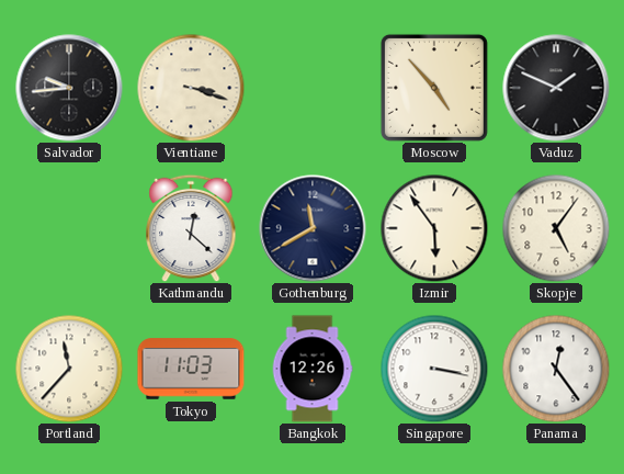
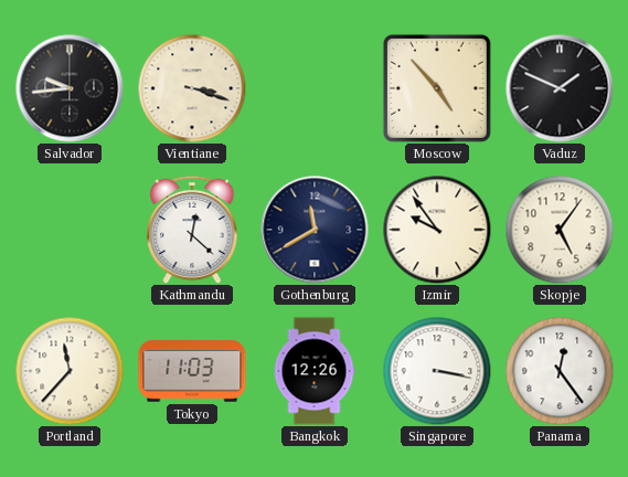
Izmir: 5:54 -> 9:54 (437, 230)
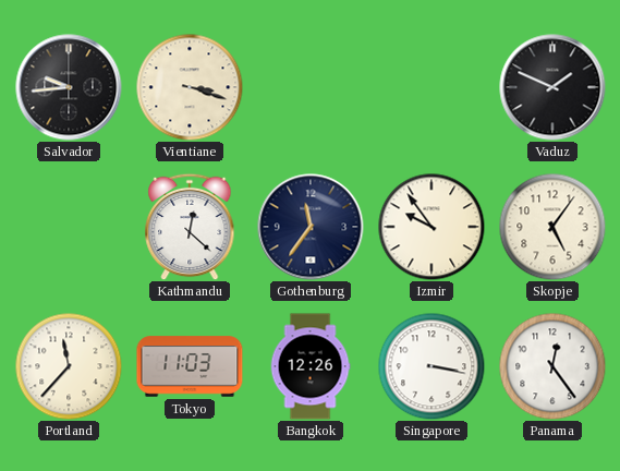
Moscow: 4:53 -> none (437, 88)
Gothenburg: 11:40 -> 11:36 (311, 227)
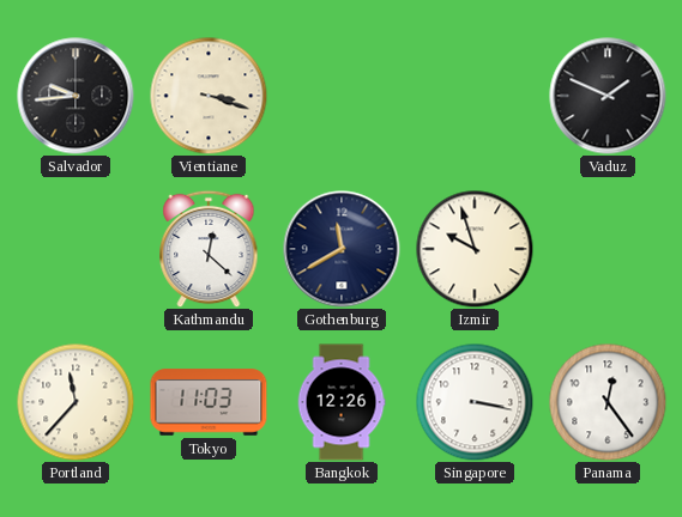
Gothenburg: 11:36 -> 11:40 (342, 249)
Izmir: 9:54 -> 9:57 (475, 249)
Skopje: 5:06 -> none (552, 227)
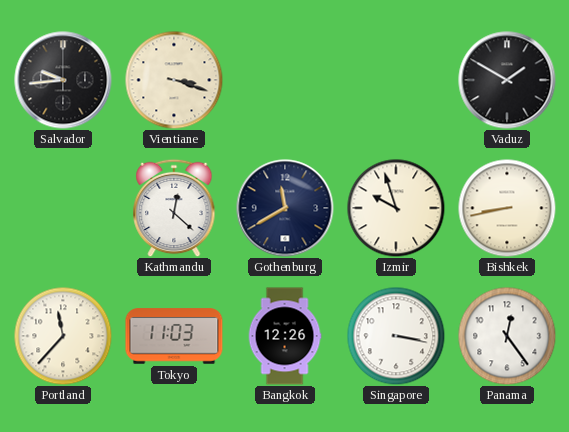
Vaduz: 1:49 -> 1:50 (507, 80)
Bishkek: none -> 8:43 (507, 208)
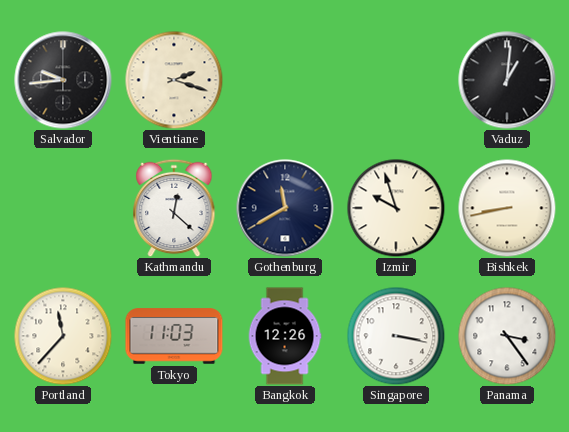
Vientiane: 3:18 -> 2:18 (174, 80)
Vaduz: 1:50 -> 1:01 (507, 80)
Panama: 12:24 -> 3:24 (507, 336)
